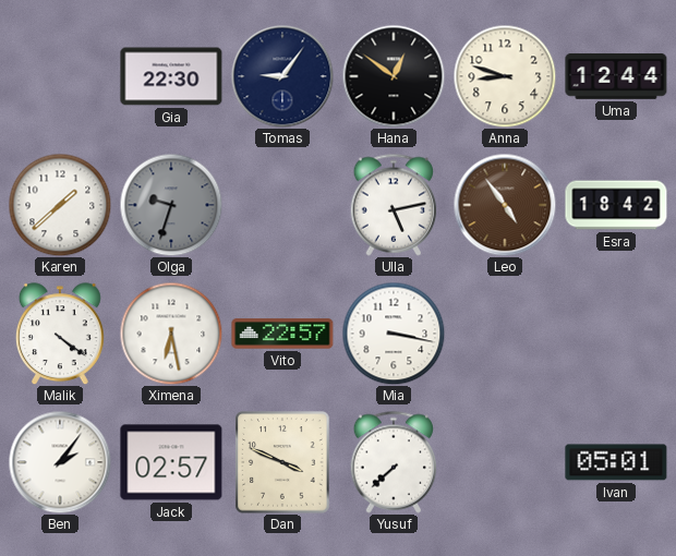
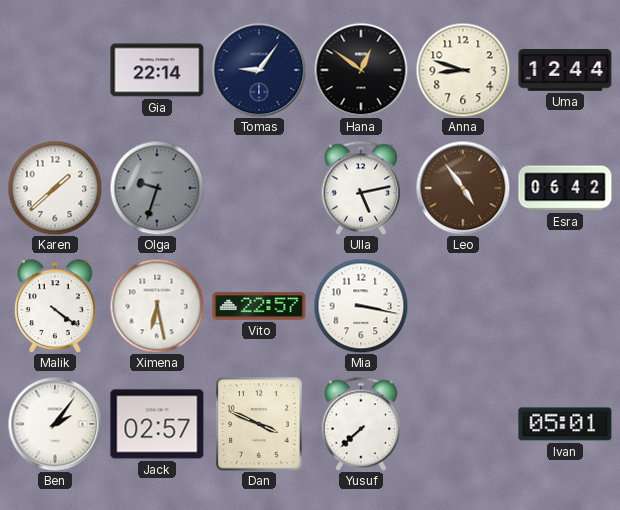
Gia: 22:30 -> 22:14 (157, 70)
Esra: 18:42 -> 06:42 (565, 188)
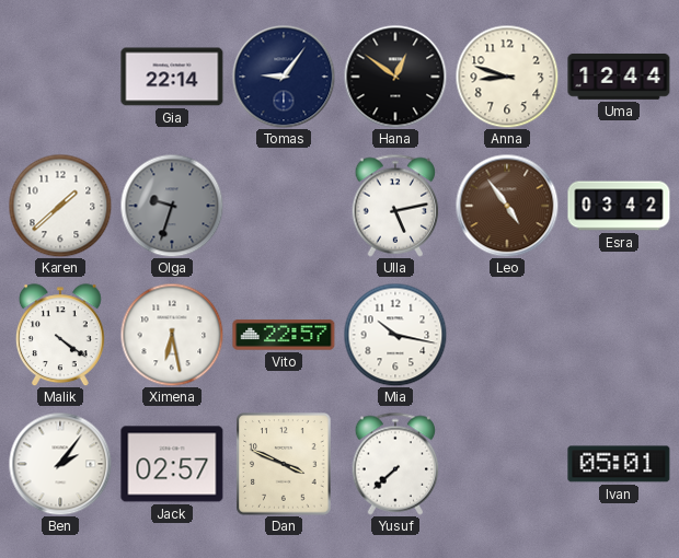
Esra: 06:42 -> 03:42 (619, 206)
Mia: 3:17 -> 10:17 (395, 335)
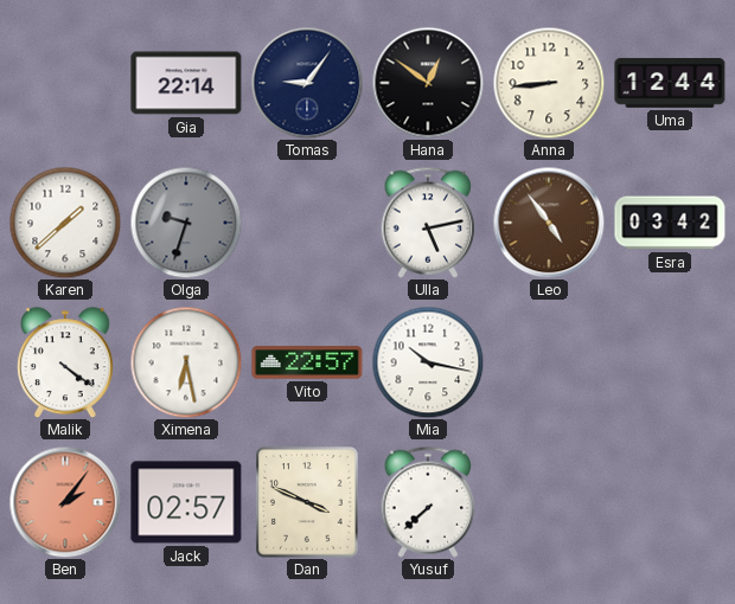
Anna: 8:48 -> 8:44 (549, 83)
Ben dial: white -> salmon (65, 502)
Ivan: 05:01 -> none (619, 464)
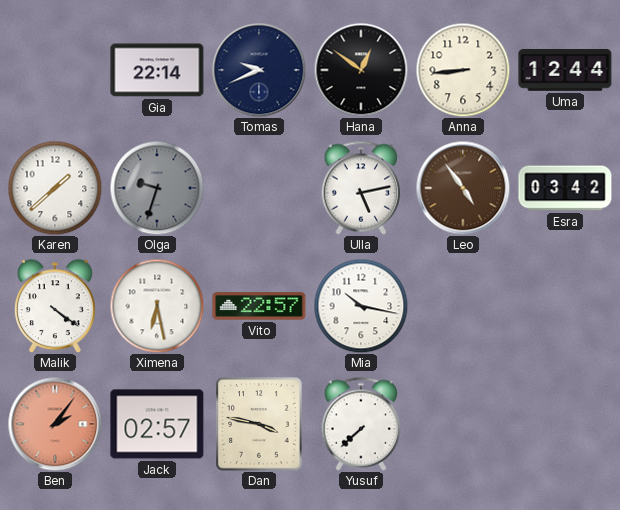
Tomas: 9:06 -> 9:41 (259, 70)
Dan: 3:49 -> 3:47 (259, 424)
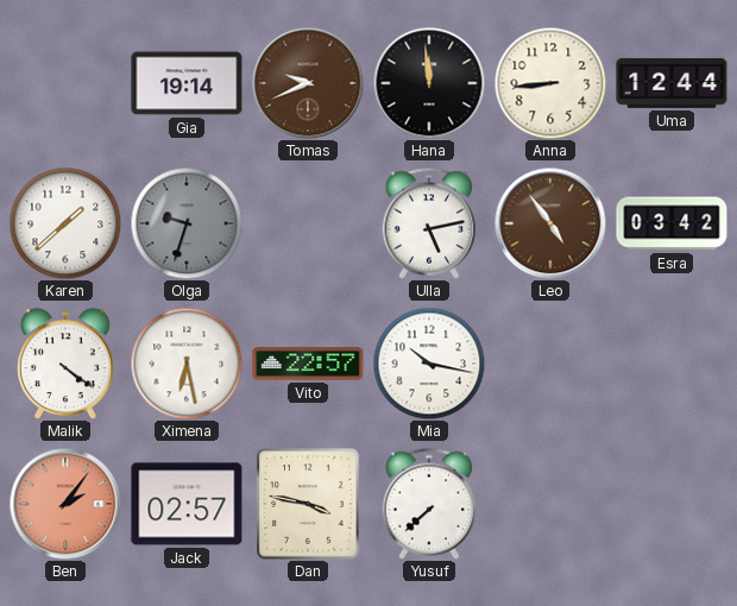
Gia: 22:14 -> 19:14 (187, 83)
Tomas dial: navy -> brown (308, 83)
Hana: 12:51 -> 11:59 (429, 83)
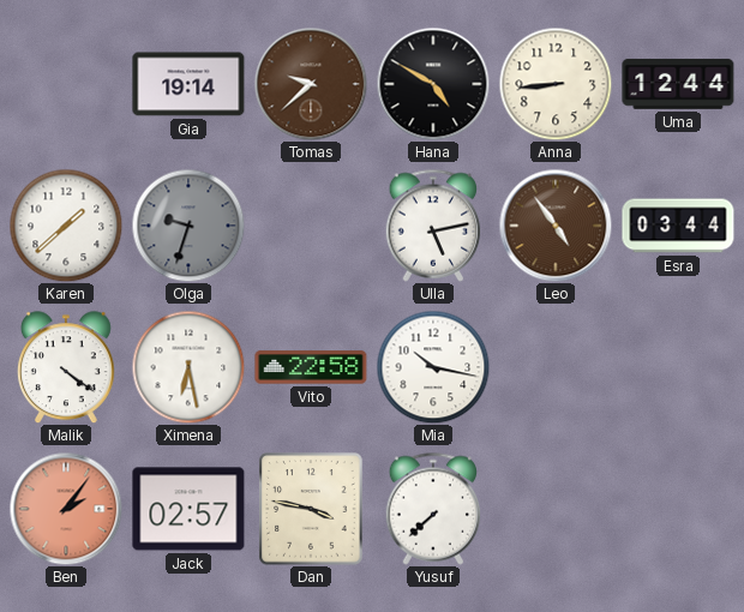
Tomas: 9:41 -> 9:38 (311, 84)
Hana: 11:59 -> 4:50 (433, 84)
Esra: 03:42 -> 03:44 (678, 226)
Vito: 22:57 -> 22:58 (311, 367)
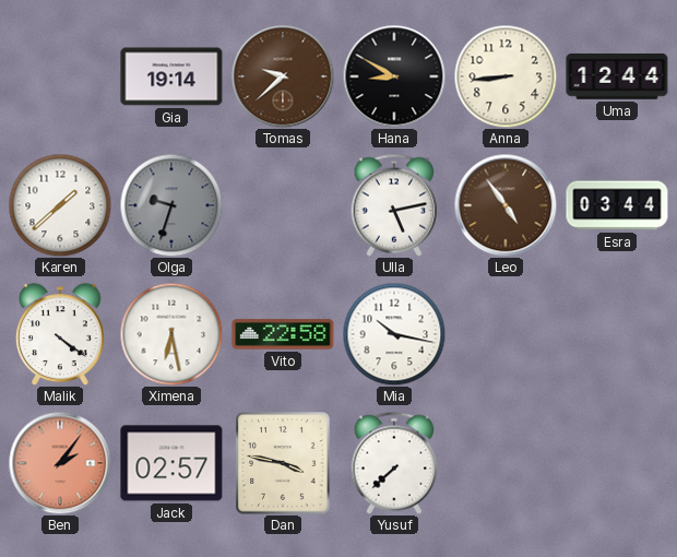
Hana: 4:50 -> 8:50 (394, 76)
